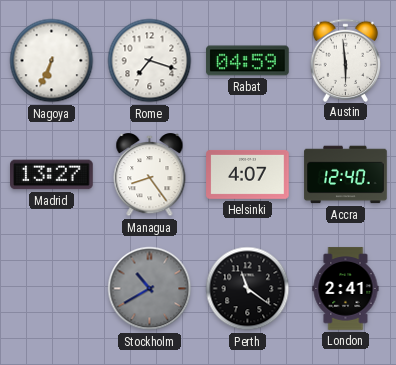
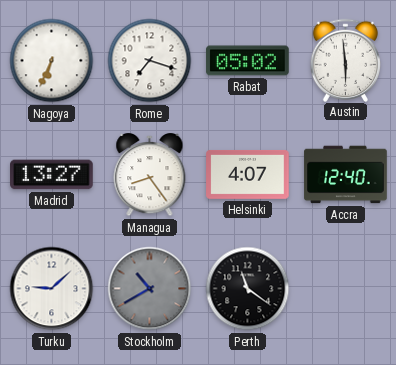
Rabat: 04:59 -> 05:02 (248, 61)
Turku: none -> 9:08 (52, 289)
London: 2:41 -> none (346, 289)
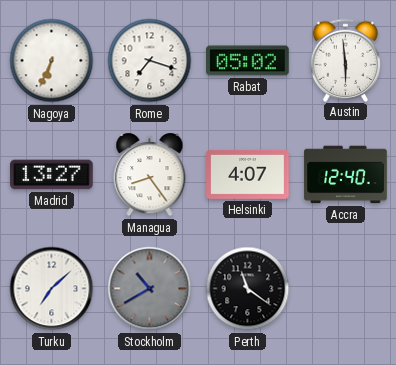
Turku: 9:08 -> 7:08 (52, 289)
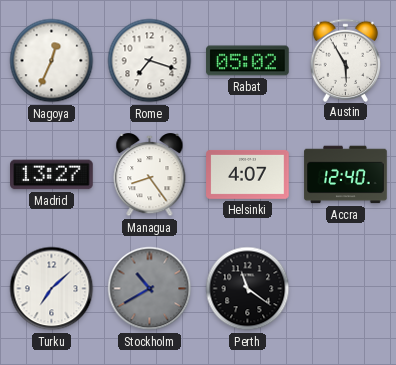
Nagoya: 6:34 -> 12:34 (52, 61)
Austin: 5:59 -> 5:55 (346, 60)
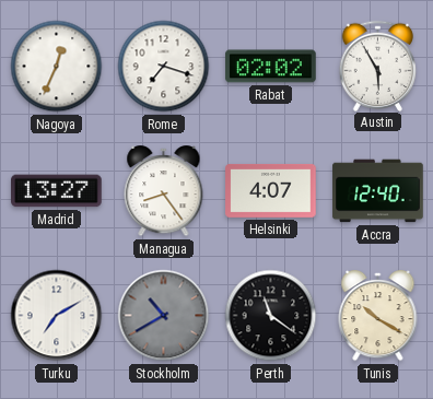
Rabat: 05:02 -> 02:02 (271, 67)
Turku: 7:08 -> 7:10 (57, 316)
Tunis: none -> 10:20 (378, 317)
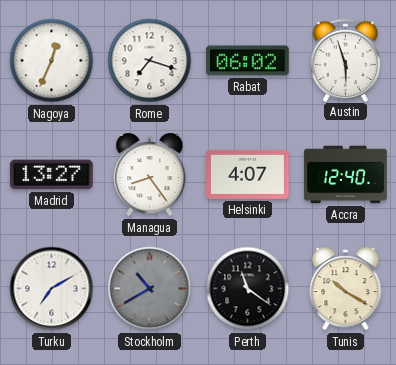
Rabat: 02:02 -> 06:02 (248, 61)
Austin: 5:55 -> 5:57 (346, 60)
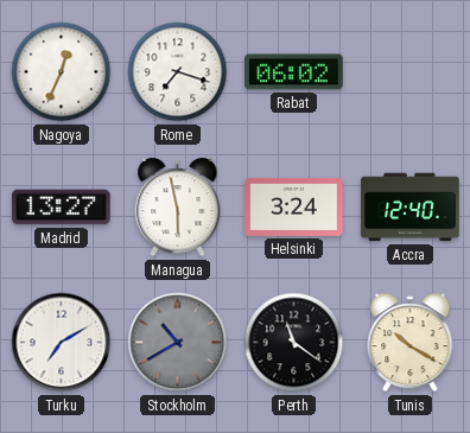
Austin: 5:57 -> none (346, 60)
Managua: 8:24 -> 5:58 (178, 209)
Helsinki: 4:07 -> 3:24 (294, 206)
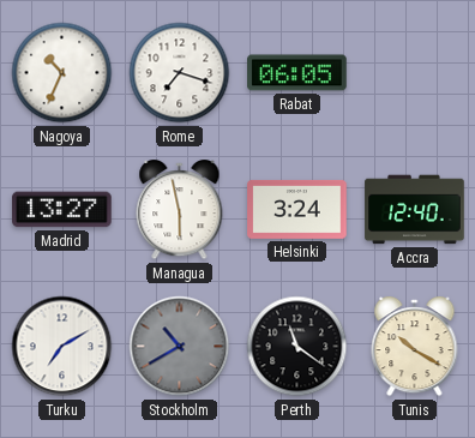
Nagoya: 12:34 -> 10:34 (62, 73)
Rabat: 06:02 -> 06:05 (297, 73)
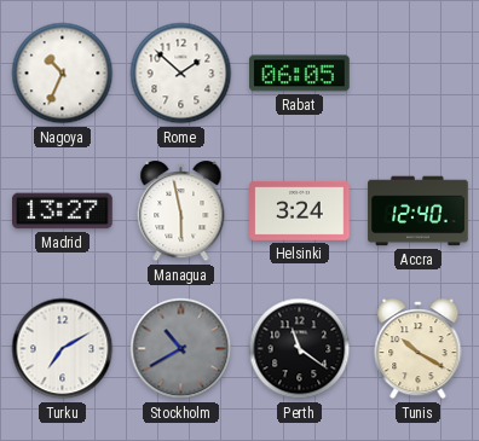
Rome: 7:18 -> 1:52 (181, 74)
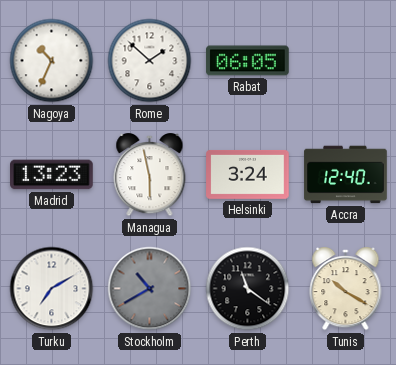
Madrid: 13:27 -> 13:23 (52, 175)
